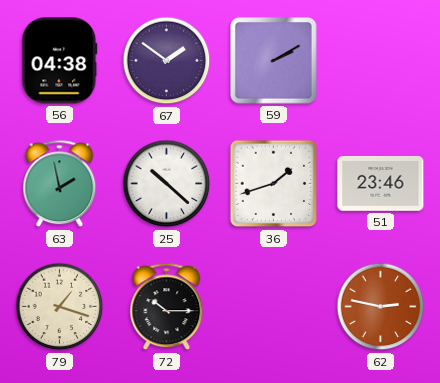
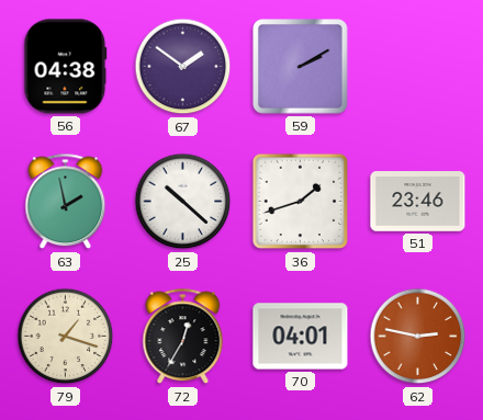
72: 10:15 -> 12:35 (183, 337)
70: none -> 04:01 (301, 337)
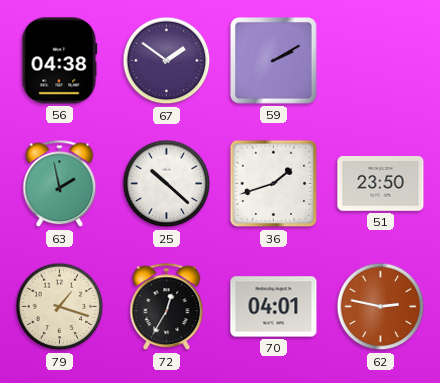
51: 23:46 -> 23:50 (381, 184)
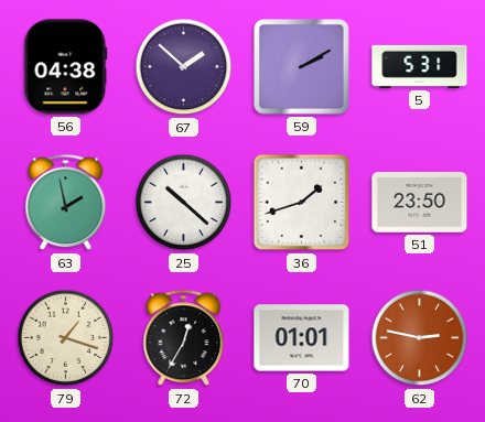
67: 1:51 -> 1:52 (184, 67)
5: none -> 5:31 (420, 66)
70: 04:01 -> 01:01 (302, 338)
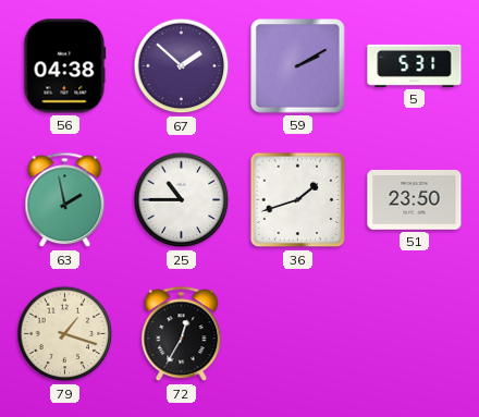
25: 10:22 -> 10:45 (182, 200)
70: 01:01 -> none (302, 338)
62: 2:47 -> none (420, 338)
